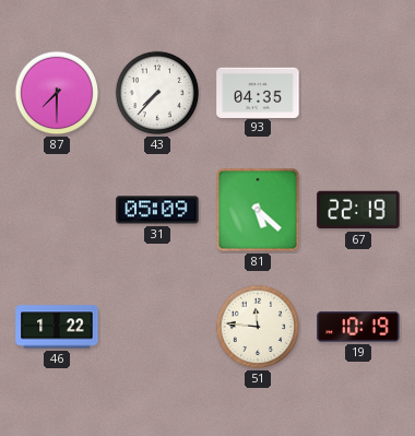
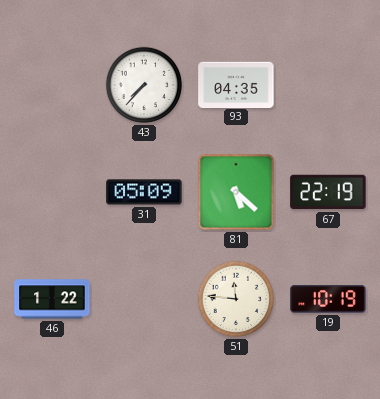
87: 7:30 -> none (57, 93)
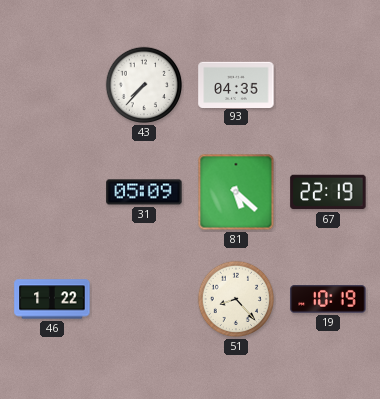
51: 11:46 -> 8:23 (236, 299)
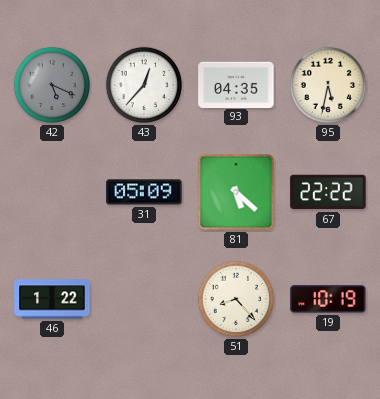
42: none -> 5:19 (52, 85)
43: 7:37 -> 12:37 (144, 85)
95: none -> 5:32 (328, 85)
67: 22:19 -> 22:22 (328, 192)
